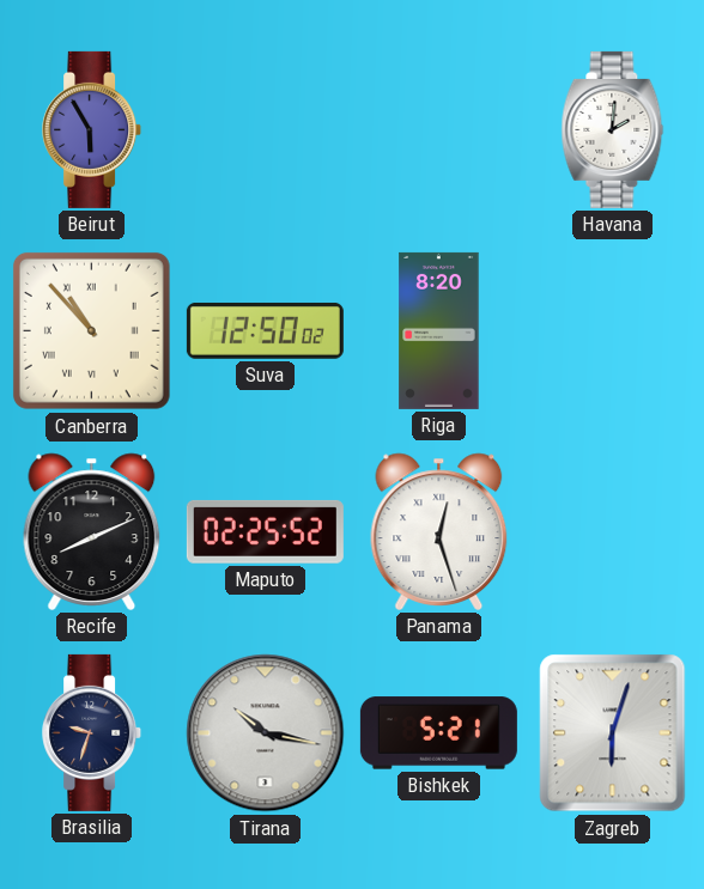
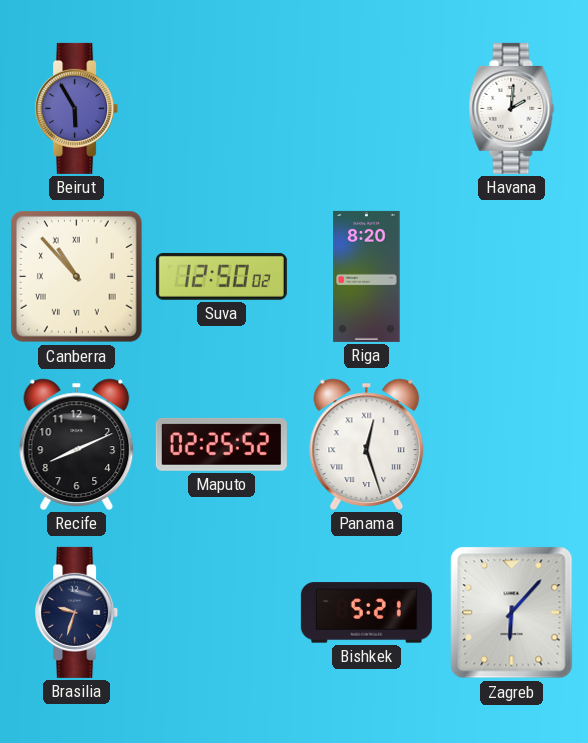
Tirana: 10:17 -> none (266, 733)
Zagreb: 6:03 -> 6:07 (512, 613)
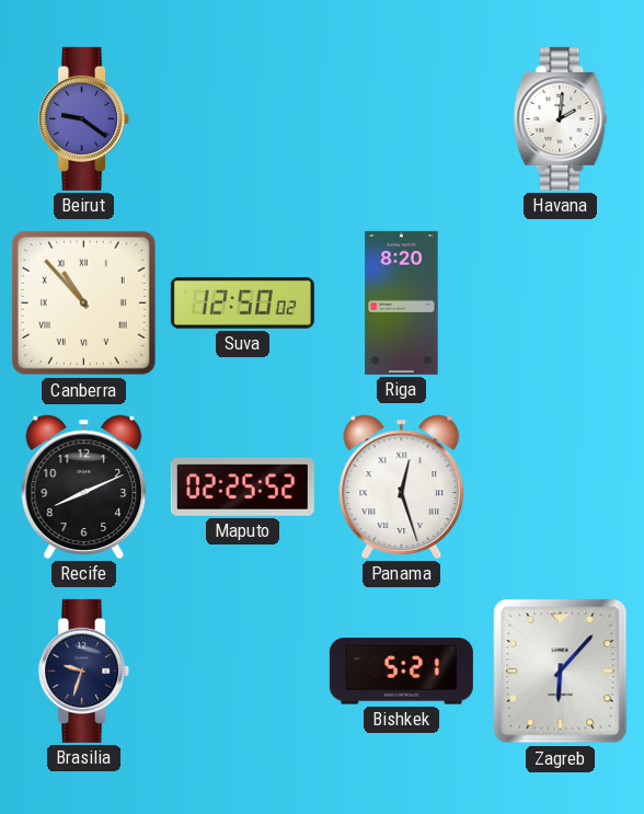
Beirut: 5:55 -> 9:21 (84, 118)
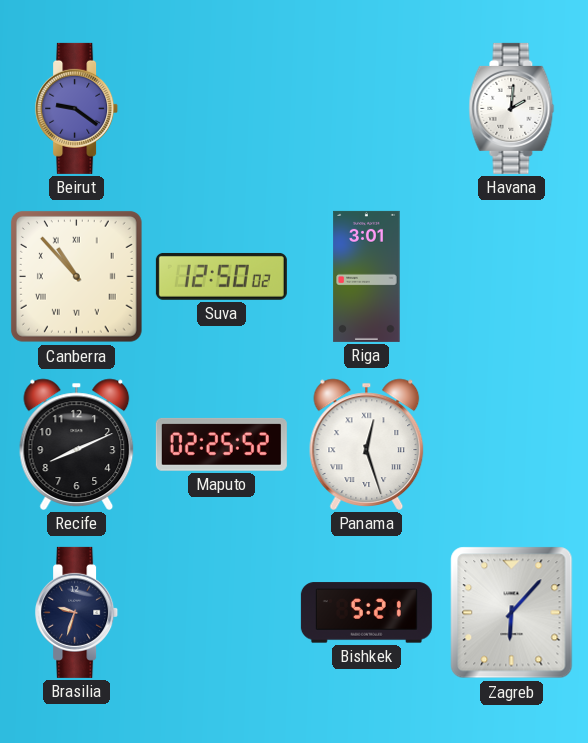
Riga: 8:20 -> 3:01 (367, 276)
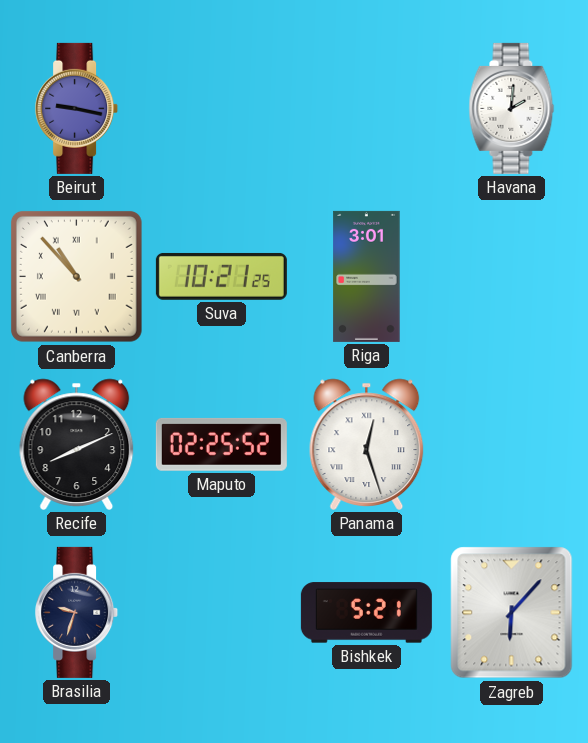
Beirut: 9:21 -> 9:17 (77, 108)
Suva: 12:50 -> 10:21 (221, 276)
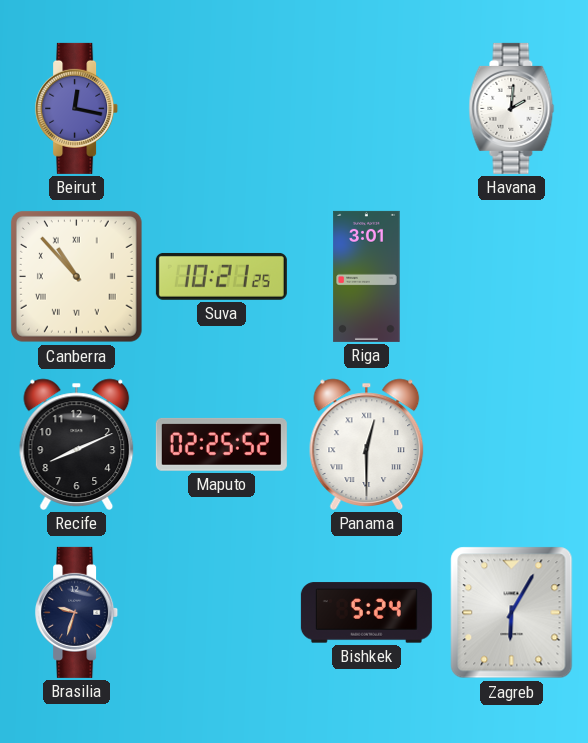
Beirut: 9:17 -> 12:17 (77, 108)
Panama: 12:27 -> 12:30 (367, 444)
Bishkek: 5:21 -> 5:24 (366, 613)
Zagreb: 6:07 -> 6:05 (512, 613)
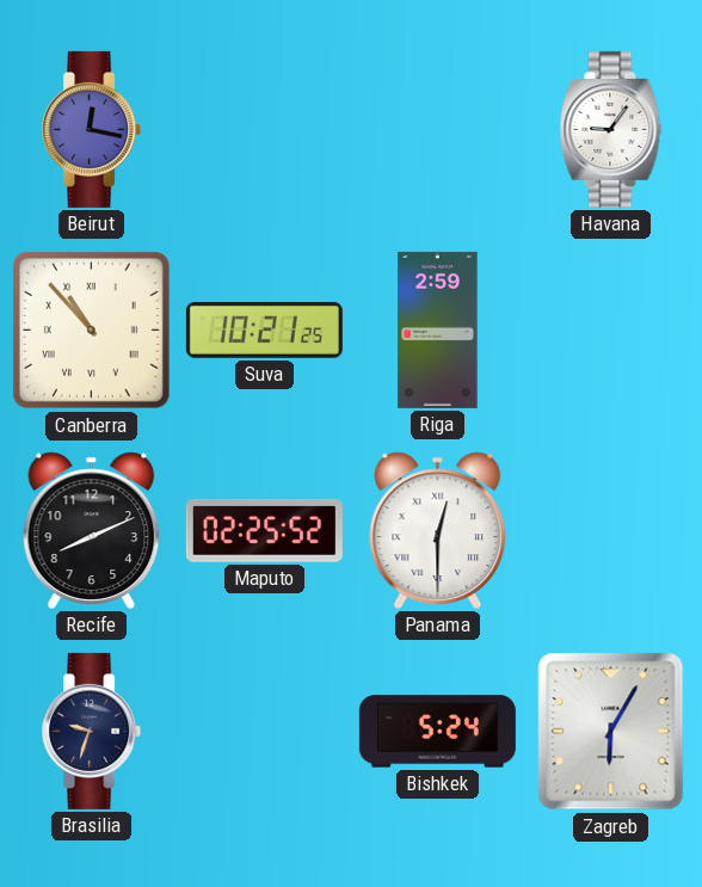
Havana: 2:01 -> 9:06 (611, 129)
Riga: 3:01 -> 2:59 (438, 329)
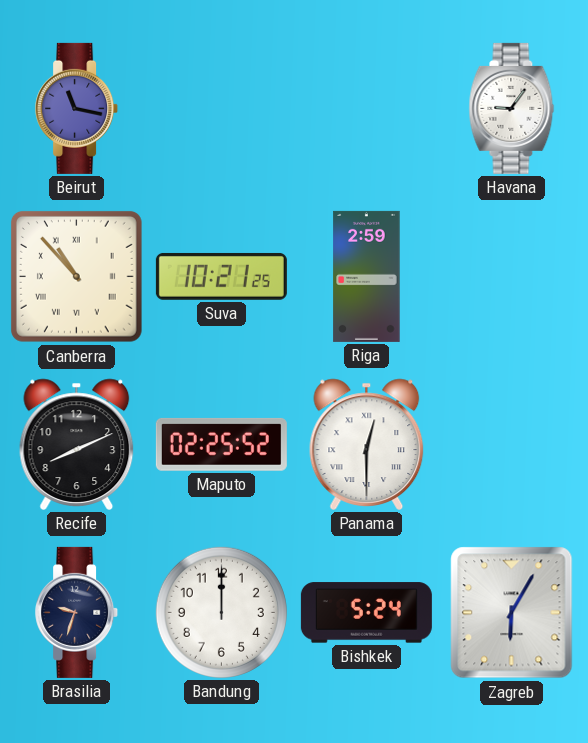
Beirut: 12:17 -> 11:17 (77, 108)
Bandung: none -> 12:00 (221, 612)
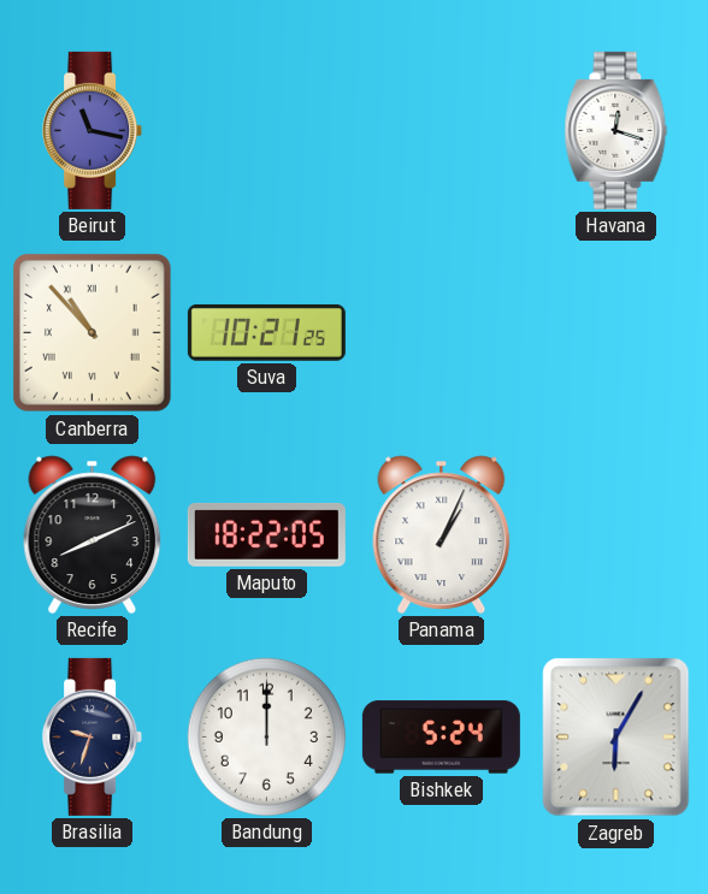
Havana: 9:06 -> 12:18 (616, 130)
Riga: 2:59 -> none (367, 276)
Maputo: 02:25 -> 18:22 (266, 534)
Panama: 12:30 -> 1:04 (442, 534)
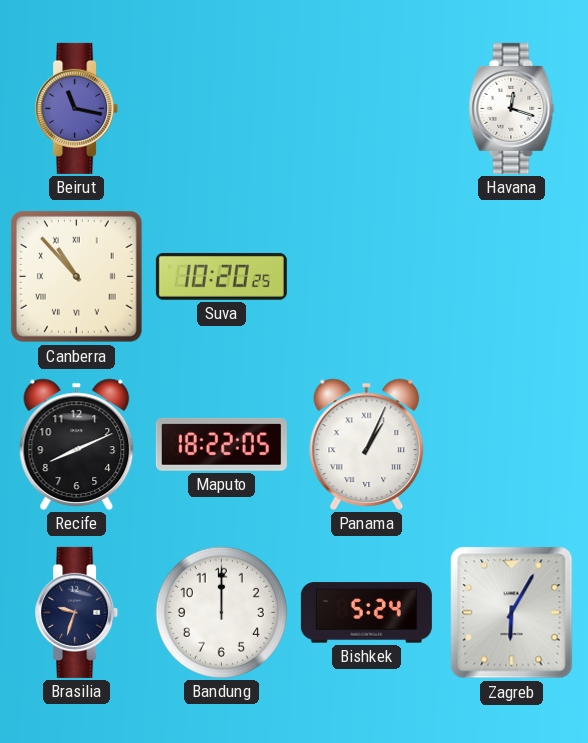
Suva: 10:21 -> 10:20 (221, 276)
